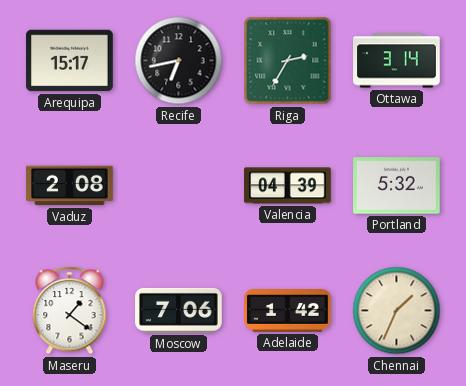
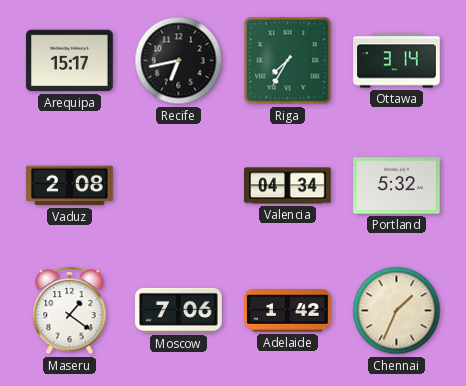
Riga: 2:35 -> 7:35 (288, 61)
Valencia: 04:39 -> 04:34 (288, 186)
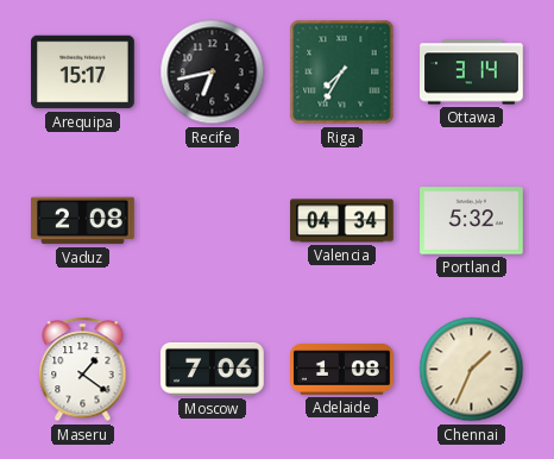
Adelaide: 1:42 -> 1:08 (342, 370)
